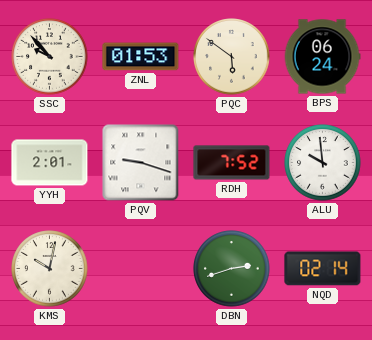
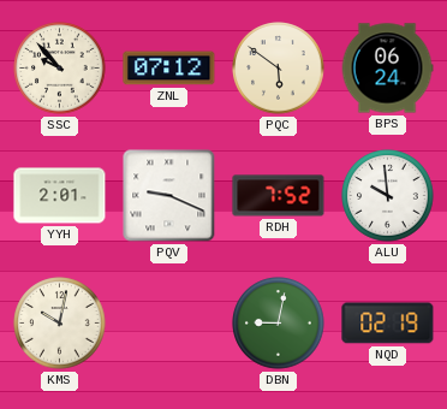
ZNL: 01:53 -> 07:12 (169, 69)
PQV: 9:18 -> 9:19 (169, 196)
DBN: 2:42 -> 9:02 (279, 324)
NQD: 02:14 -> 02:19 (388, 324)
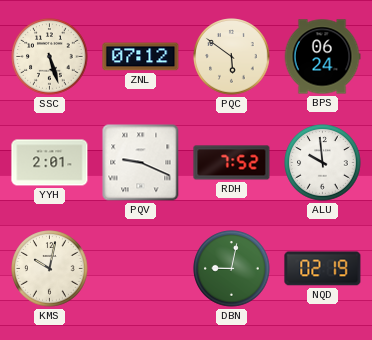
SSC: 9:53 -> 5:27 (50, 57)
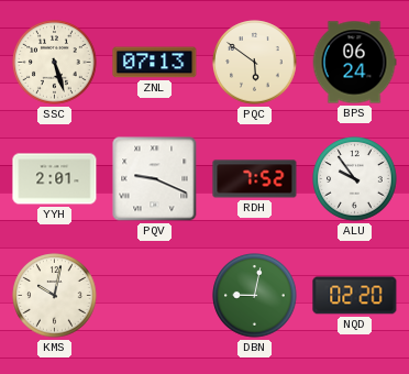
ZNL: 07:12 -> 07:13 (155, 63)
ALU: 9:59 -> 9:54 (355, 179)
NQD: 02:19 -> 02:20 (355, 296)
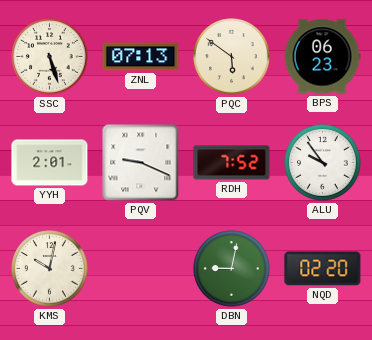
BPS: 06:24 -> 06:23 (322, 57)
